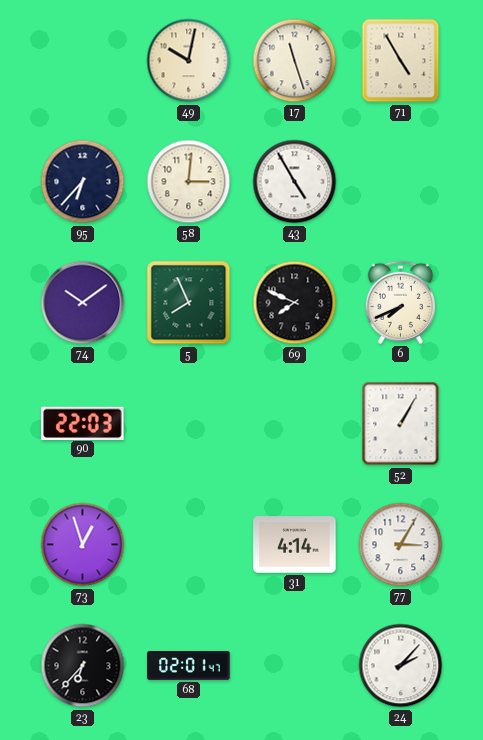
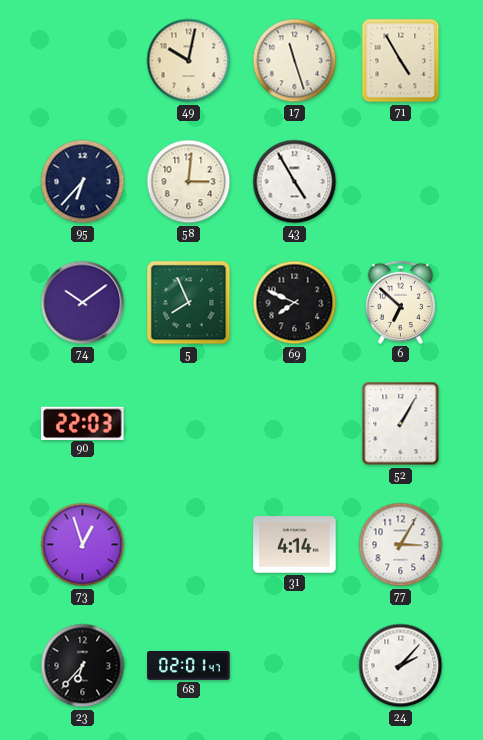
6: 7:41 -> 6:52 (400, 302)
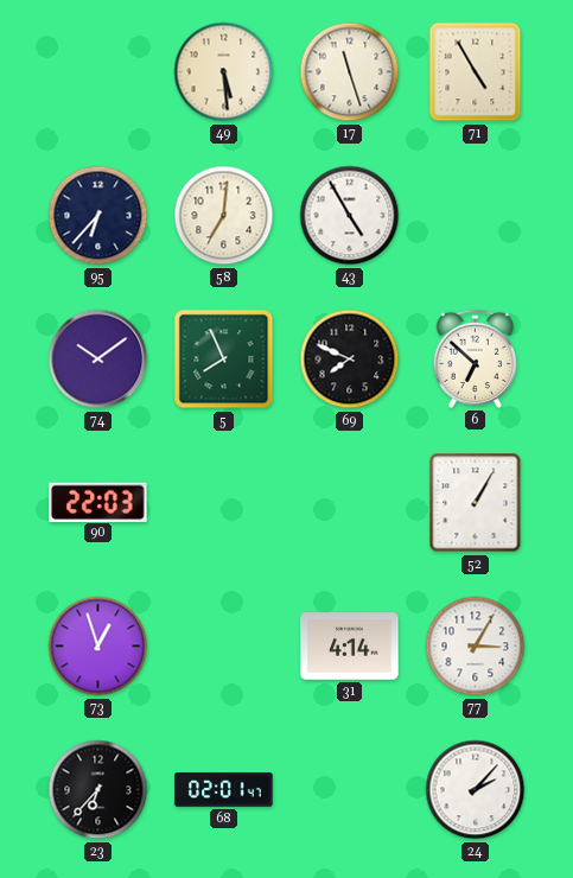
49: 10:02 -> 5:29 (224, 72)
58: 3:01 -> 7:01 (224, 216)
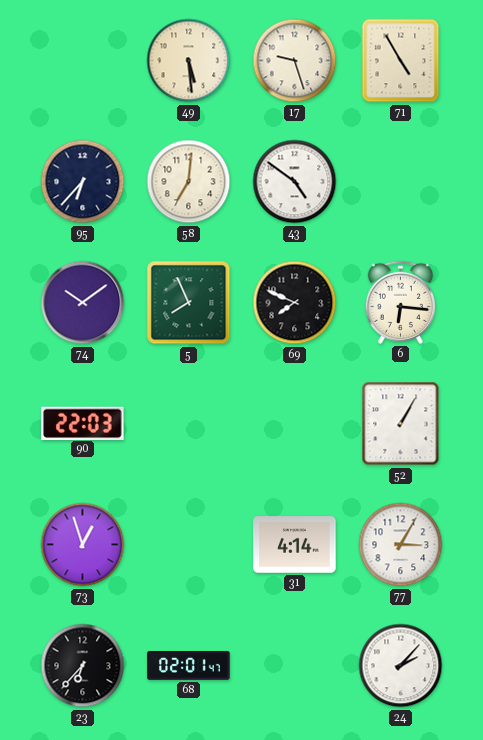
17: 11:27 -> 9:27 (295, 61)
43: 4:55 -> 4:51 (295, 182)
6: 6:52 -> 6:16 (400, 302)
